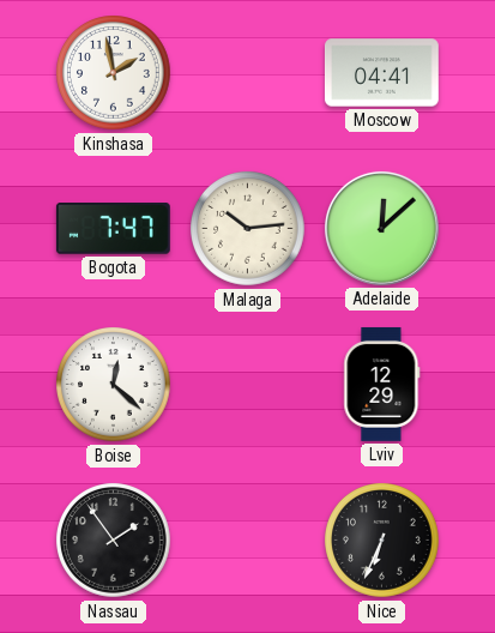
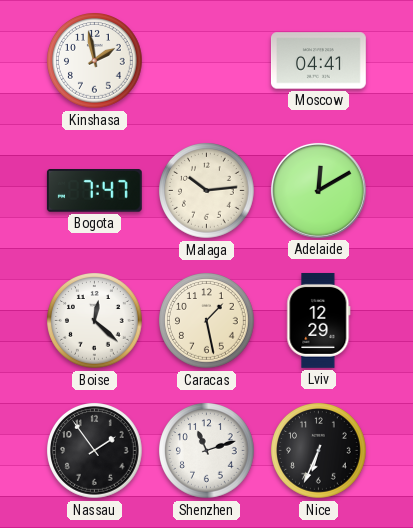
Adelaide: 12:08 -> 12:10 (318, 190)
Caracas: none -> 1:28 (207, 321)
Shenzhen: none -> 11:12 (207, 451)
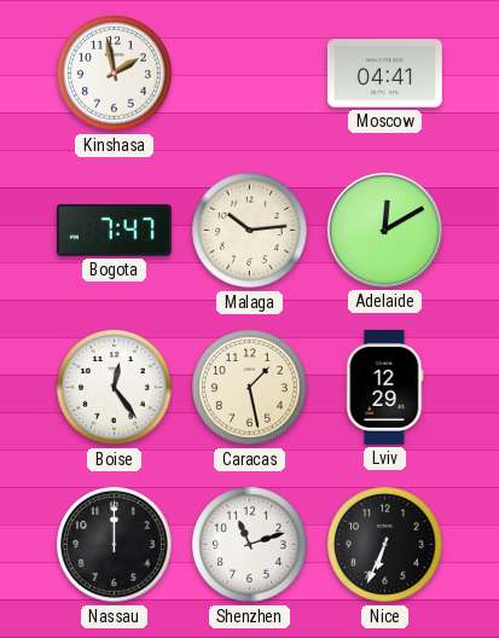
Boise: 12:22 -> 12:24 (115, 388)
Nassau: 1:54 -> 12:00 (115, 545)
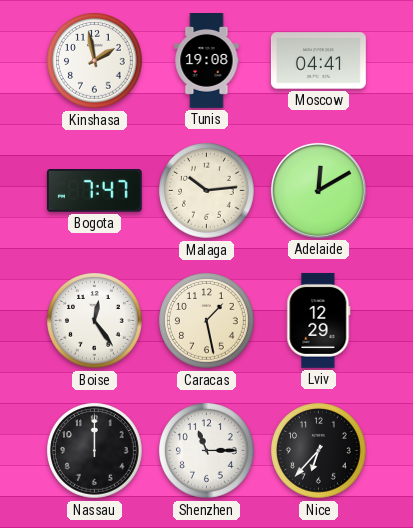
Tunis: none -> 19:08 (207, 61)
Shenzhen: 11:12 -> 11:15 (207, 451)
Nice: 6:34 -> 6:37 (319, 451)
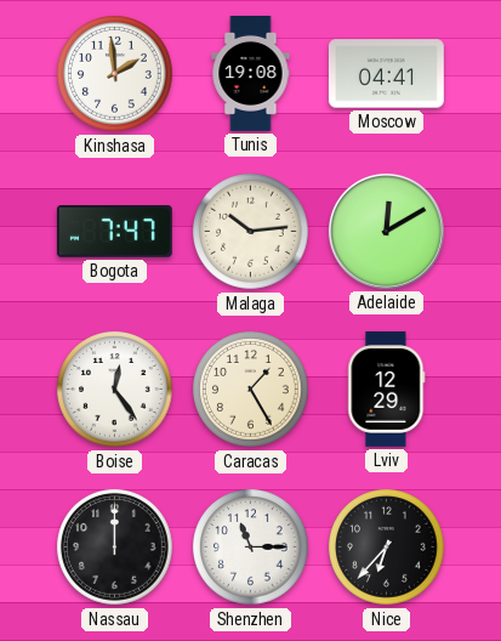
Kinshasa: 1:58 -> 1:59 (115, 74)
Caracas: 1:28 -> 1:25 (251, 390)
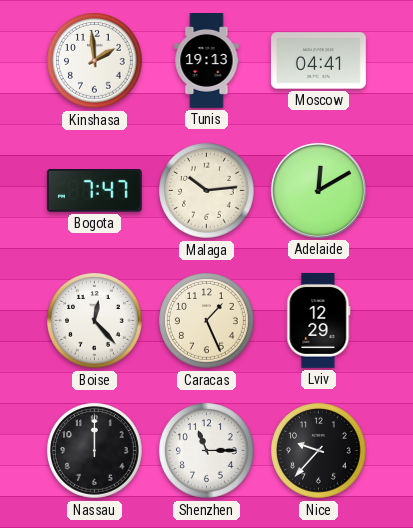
Tunis: 19:08 -> 19:13 (207, 61)
Boise: 12:24 -> 12:23 (95, 321)
Caracas: 1:25 -> 1:26 (207, 321)
Nice: 6:37 -> 9:37 (319, 451)
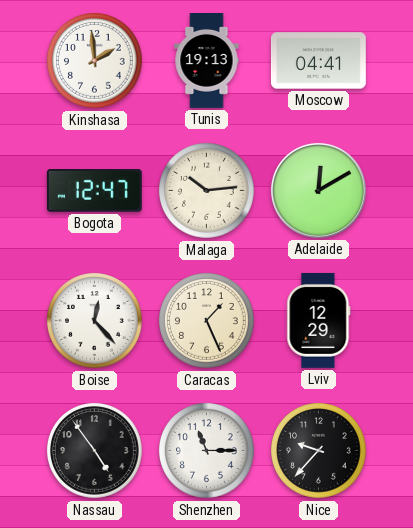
Bogota: 7:47 -> 12:47 (94, 191)
Nassau: 12:00 -> 4:54 (95, 451)
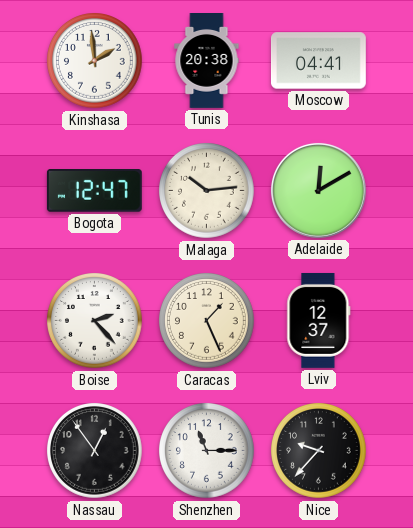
Tunis: 19:13 -> 20:38 (207, 61)
Boise: 12:23 -> 2:23 (95, 321)
Lviv: 12:29 -> 12:37 (319, 320)
Nassau: 4:54 -> 12:54 (95, 451)
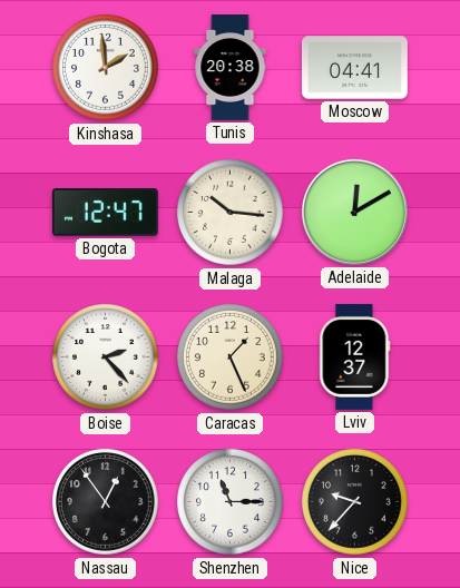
Malaga: 10:14 -> 10:16 (231, 213)
